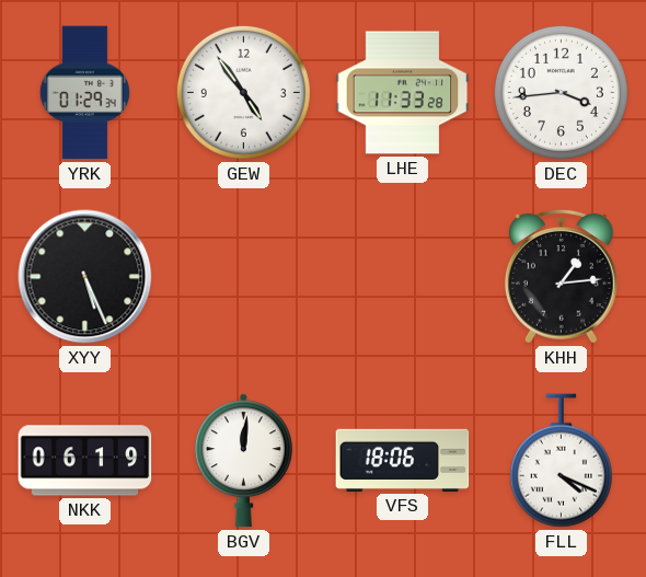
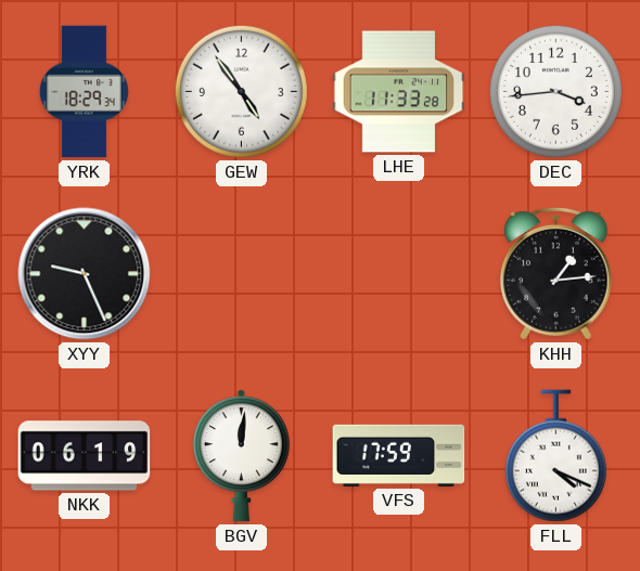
YRK: 01:29 -> 18:29 (84, 92)
XYY: 5:26 -> 9:26 (85, 274)
VFS: 18:06 -> 17:59 (399, 455)
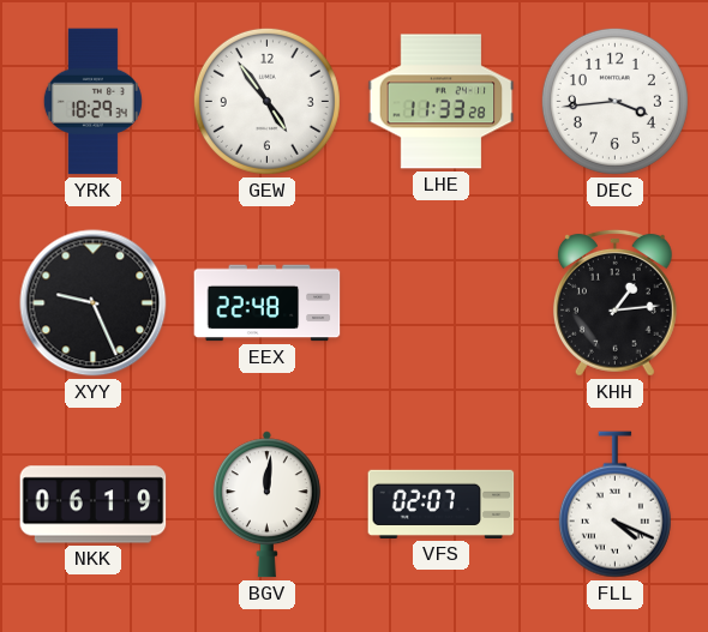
EEX: none -> 22:48 (268, 303)
VFS: 17:59 -> 02:07 (442, 504)
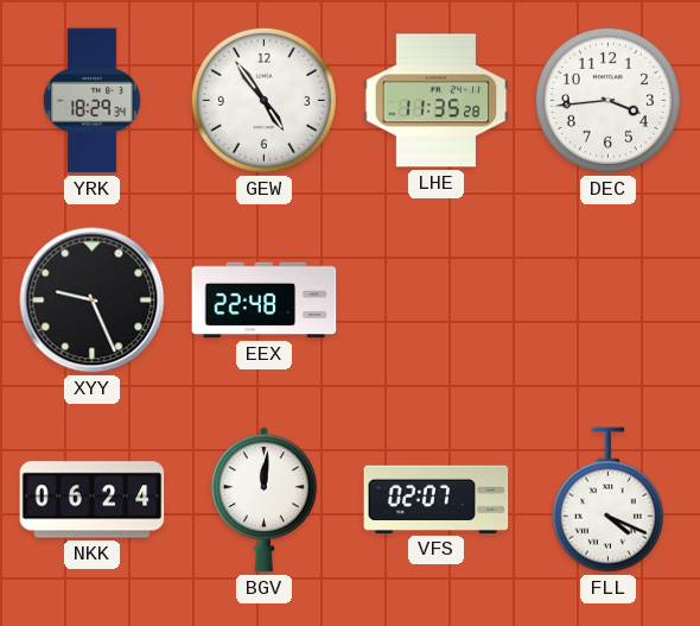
LHE: 11:33 -> 11:35 (437, 101)
KHH: 1:14 -> none (614, 302)
NKK: 06:19 -> 06:24 (93, 500)
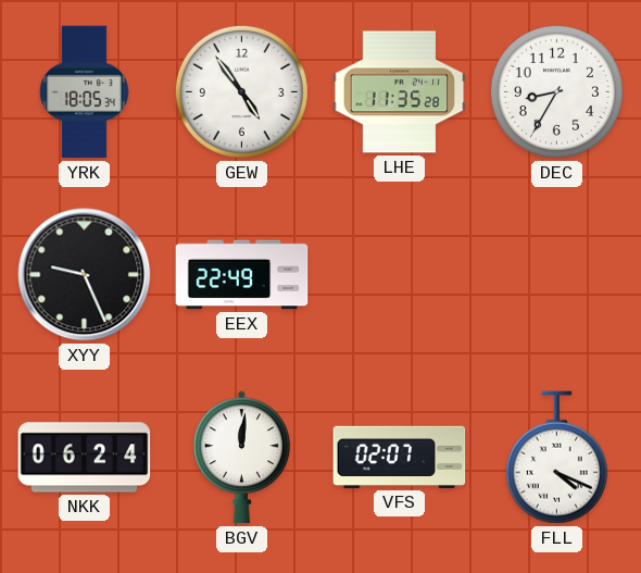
YRK: 18:29 -> 18:05 (84, 92)
DEC: 3:44 -> 8:35 (556, 91)
EEX: 22:48 -> 22:49 (242, 275)
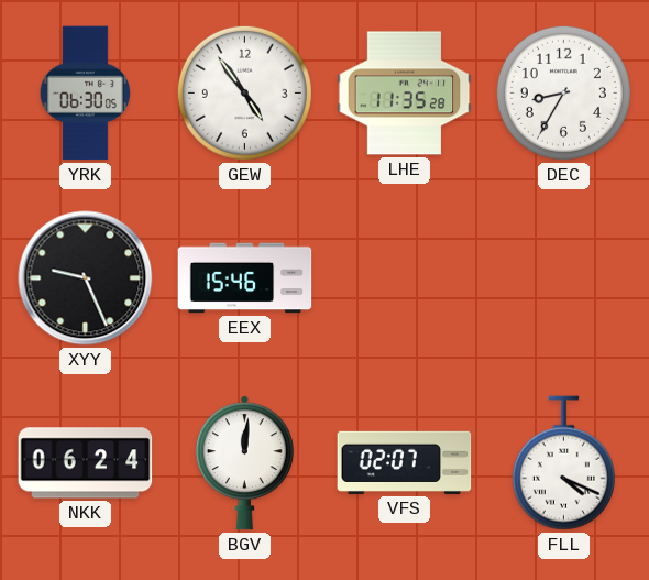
YRK: 18:05 -> 06:30 (85, 94)
EEX: 22:49 -> 15:46 (245, 278)
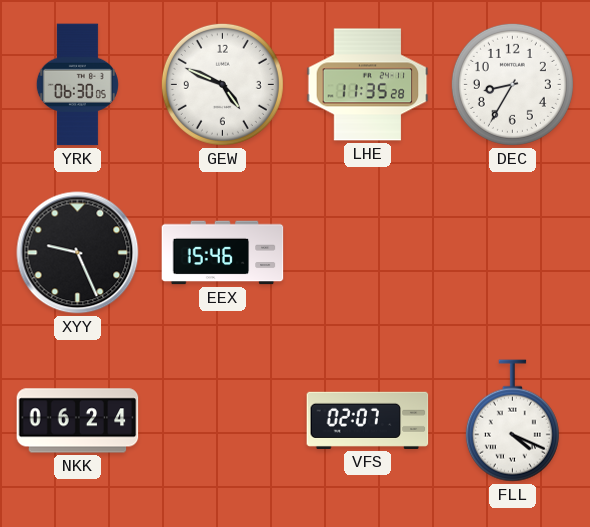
GEW: 4:54 -> 4:49 (222, 84)
BGV: 12:01 -> none (244, 463)
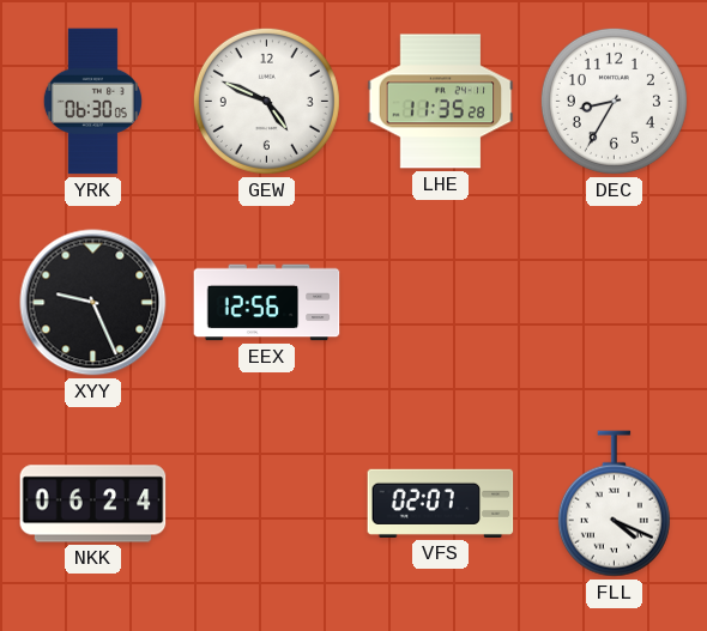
EEX: 15:46 -> 12:56 (267, 303)
